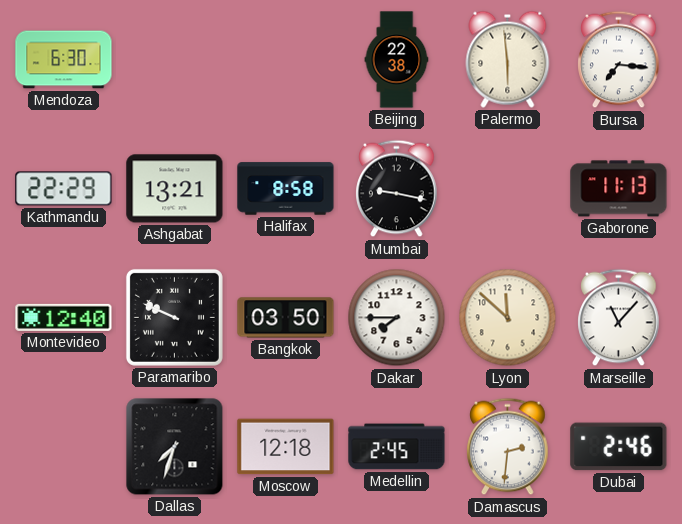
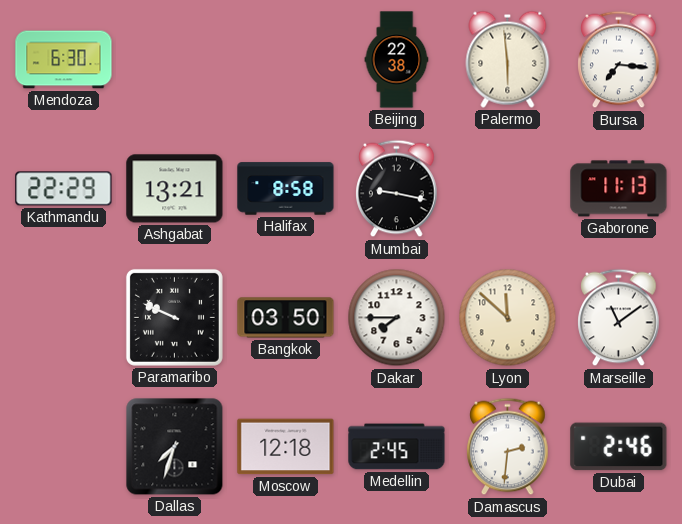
Montevideo: 12:40 -> none (64, 317)
Marseille: 11:07 -> 11:09 (619, 318)
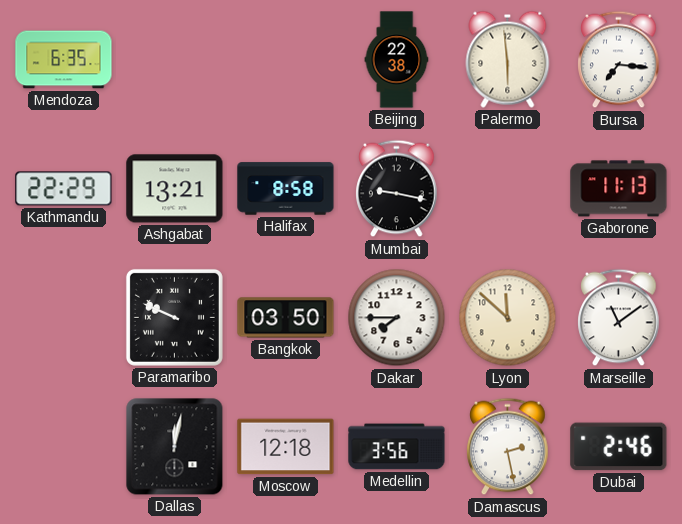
Mendoza: 6:30 -> 6:35 (64, 60)
Dallas: 7:33 -> 12:02 (175, 447)
Medellin: 2:45 -> 3:56 (397, 447)
Damascus: 2:31 -> 2:28 (508, 447)
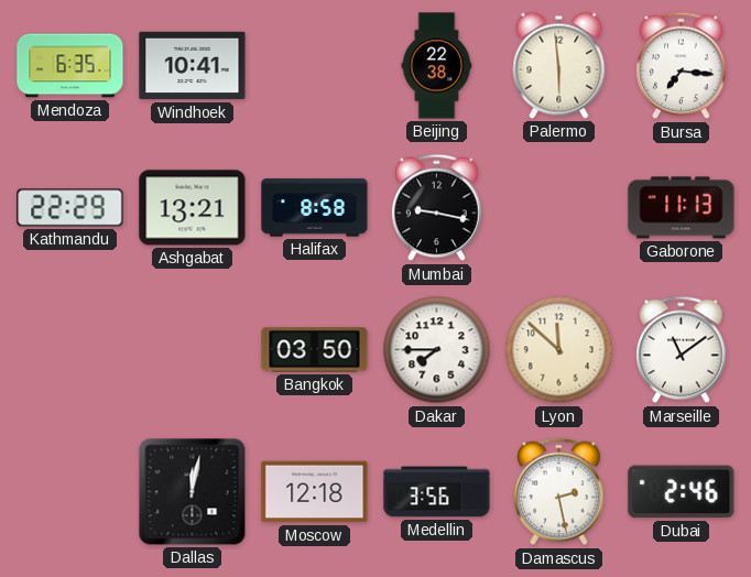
Windhoek: none -> 10:41 (193, 66)
Paramaribo: 9:49 -> none (174, 317)
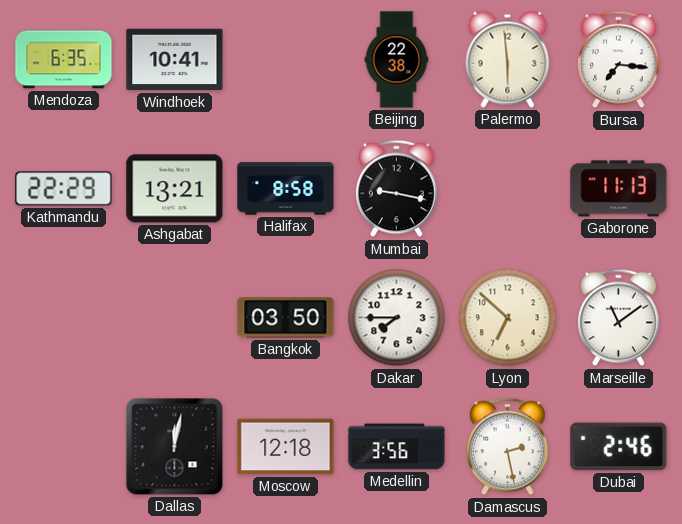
Lyon: 11:52 -> 6:52 (508, 318)
